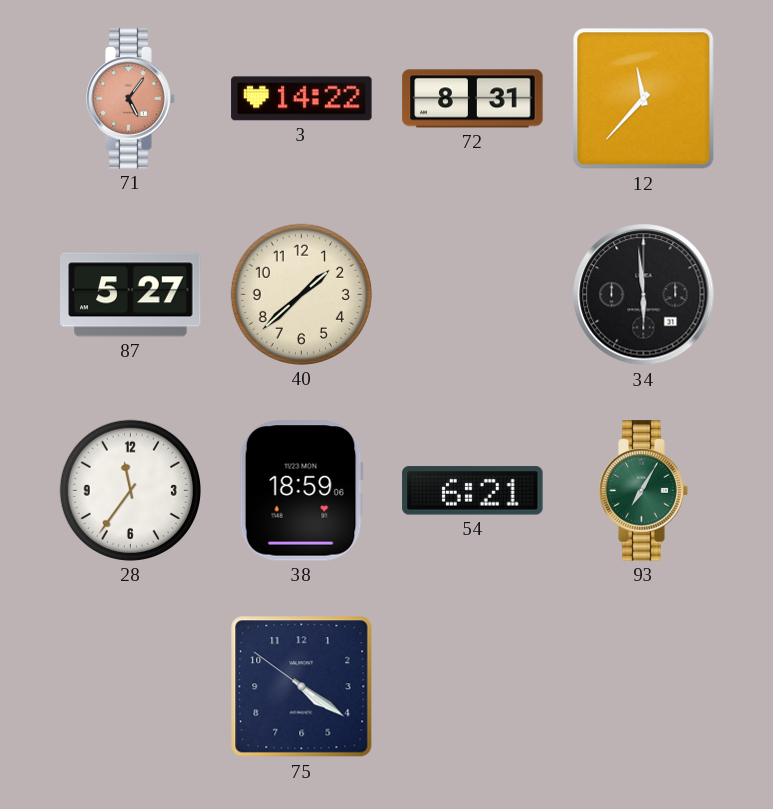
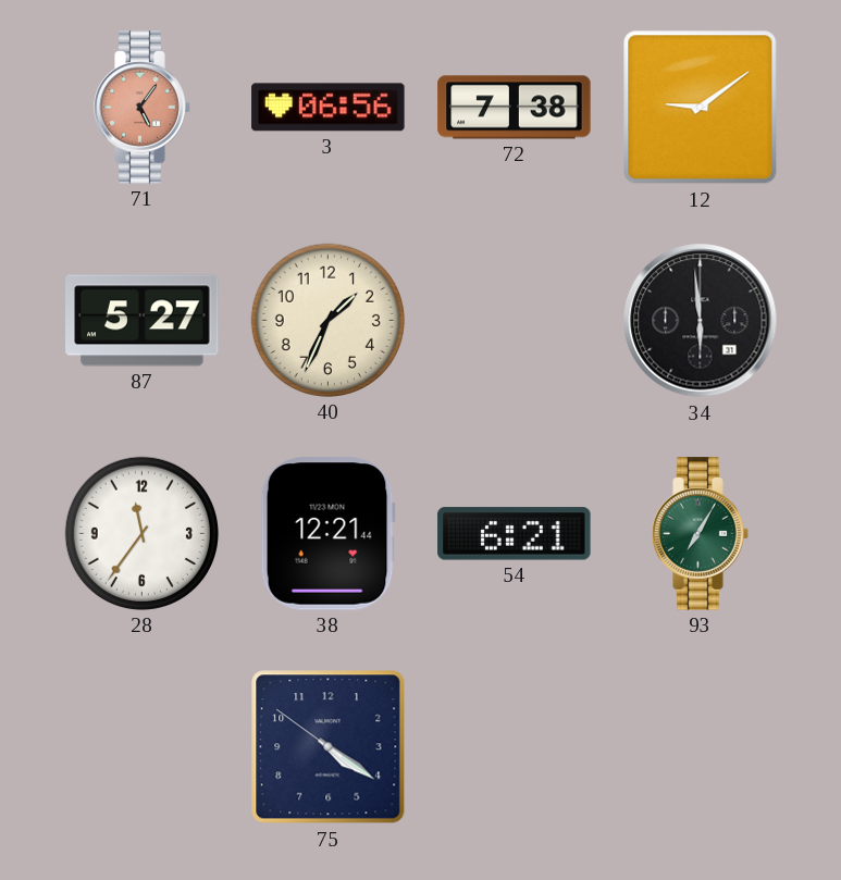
3: 14:22 -> 06:56 (329, 108)
72: 8:31 -> 7:38 (515, 108)
12: 11:37 -> 9:09 (701, 108)
40: 1:38 -> 1:34 (327, 320)
38: 18:59 -> 12:21 (327, 534)
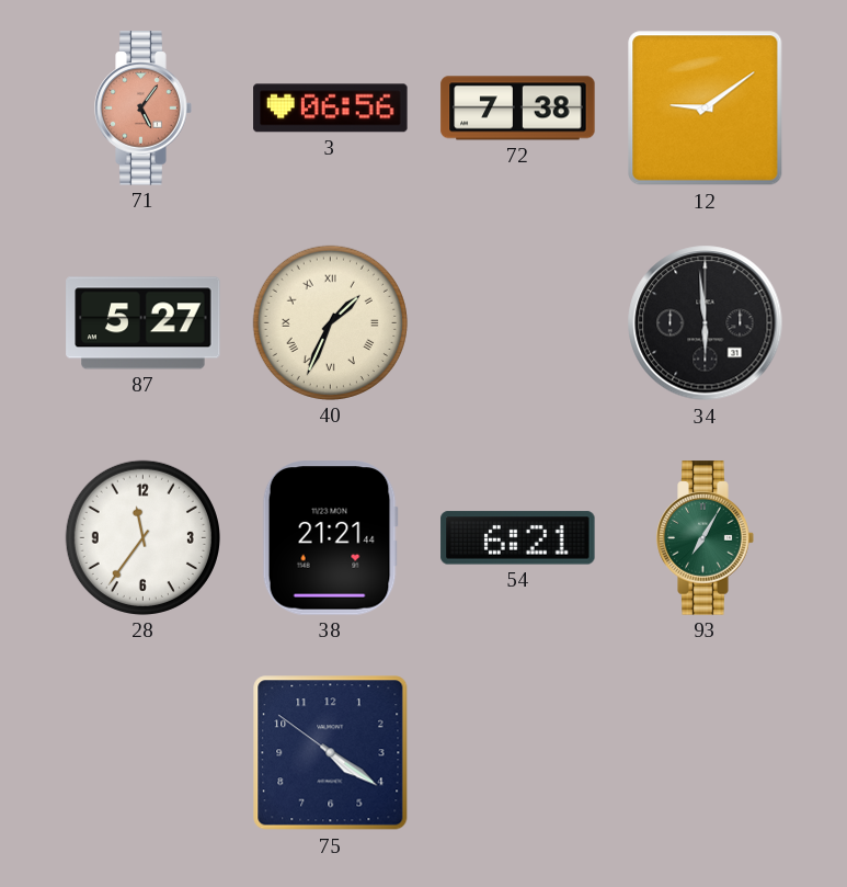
40 numerals: Arabic -> Roman (330, 322)
38: 12:21 -> 21:21 (330, 538)
